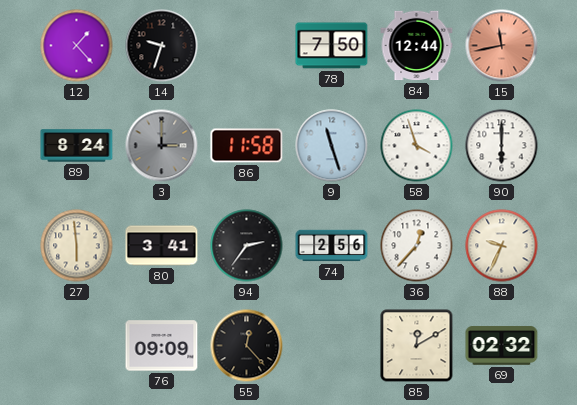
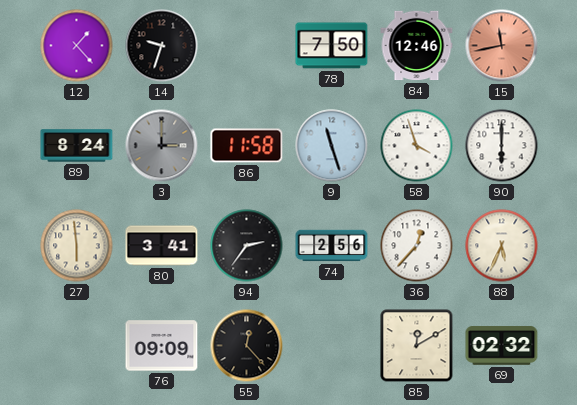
84: 12:44 -> 12:46 (417, 46)
88: 9:34 -> 5:34 (502, 246)
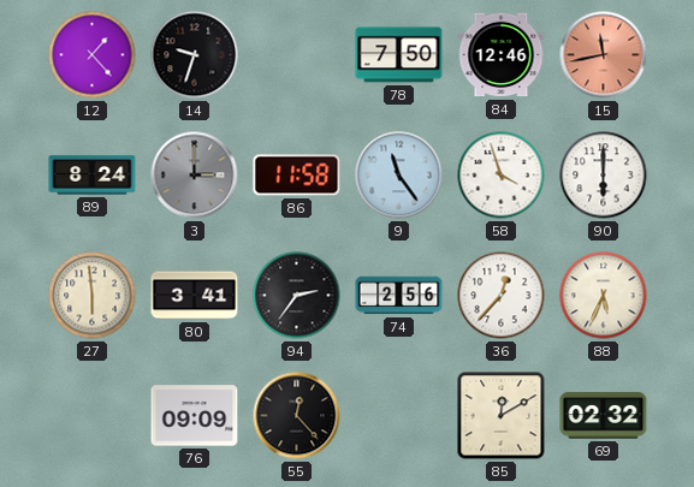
9: 11:27 -> 11:24 (399, 176)
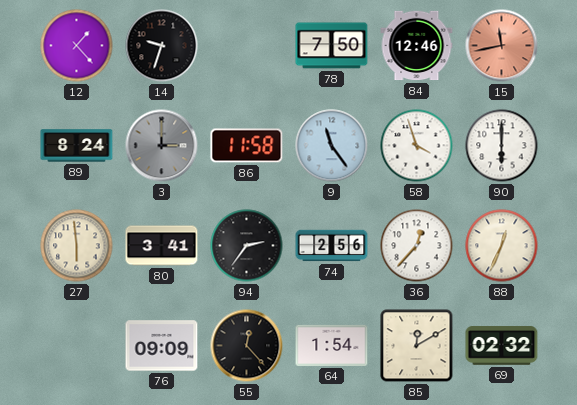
88: 5:34 -> 12:34 (502, 246)
64: none -> 1:54 (332, 345)
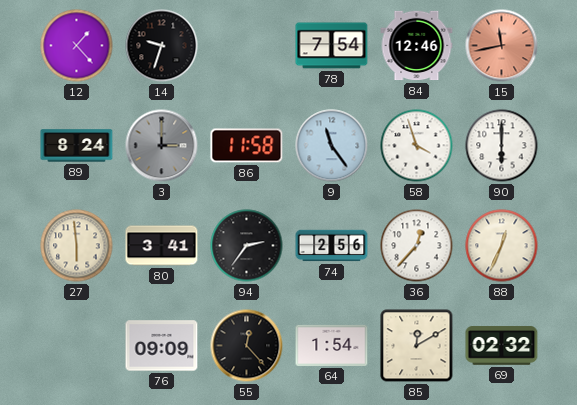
78: 7:50 -> 7:54 (332, 46)
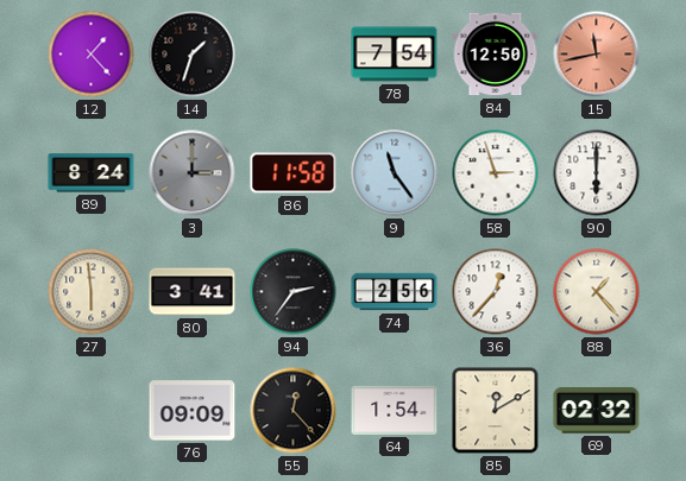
14: 9:33 -> 1:33 (193, 55)
84: 12:46 -> 12:50 (496, 55)
58: 3:57 -> 2:57 (496, 173)
88: 12:34 -> 1:23 (597, 292)
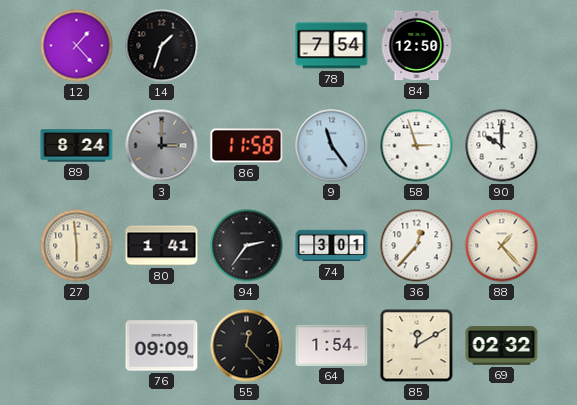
15: 11:43 -> none (597, 55)
90: 6:00 -> 10:00 (502, 146)
80: 3:41 -> 1:41 (162, 246)
74: 2:56 -> 3:01 (332, 246)
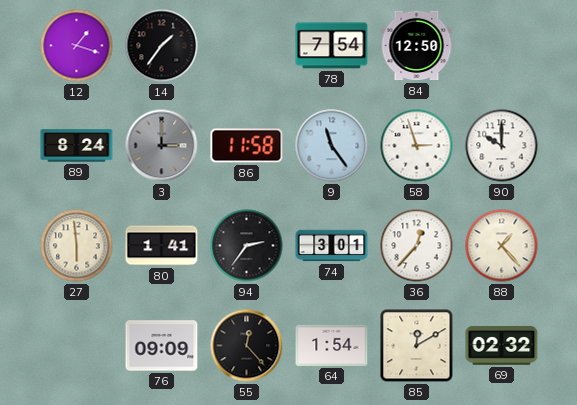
12: 1:23 -> 1:18 (77, 46)
14: 1:33 -> 1:36 (162, 46)
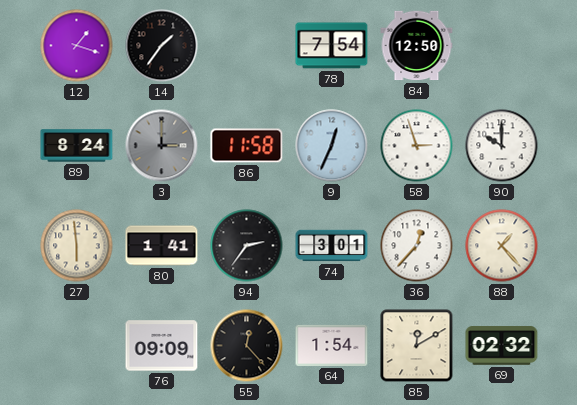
9: 11:24 -> 12:34 (332, 146)
